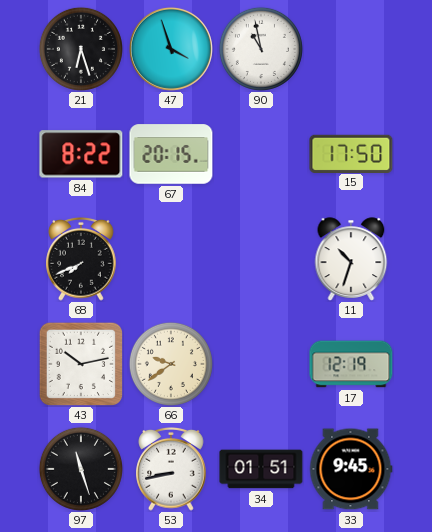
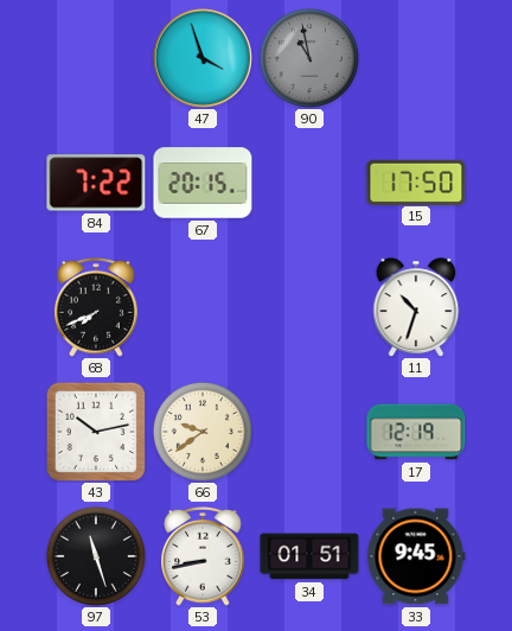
21: 6:27 -> none (81, 49)
90 dial: white -> grey (309, 58)
84: 8:22 -> 7:22 (96, 183)
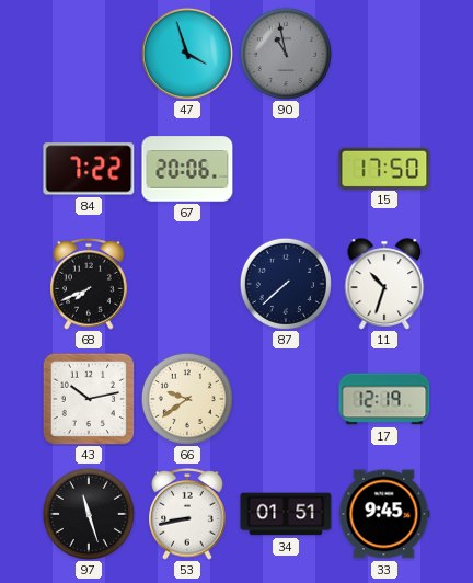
67: 20:15 -> 20:06 (187, 169)
87: none -> 7:38 (286, 284)
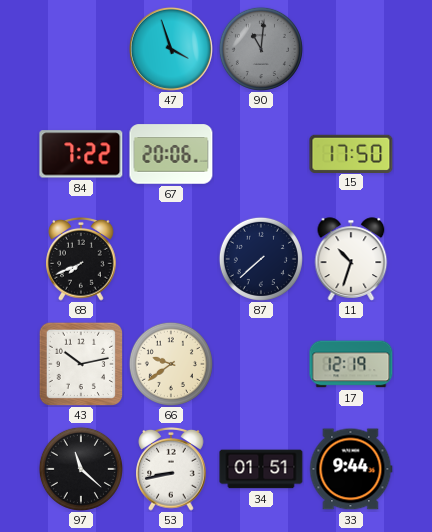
90: 10:58 -> 11:01 (261, 49)
97: 11:27 -> 11:22 (81, 469)
33: 9:45 -> 9:44 (351, 469)
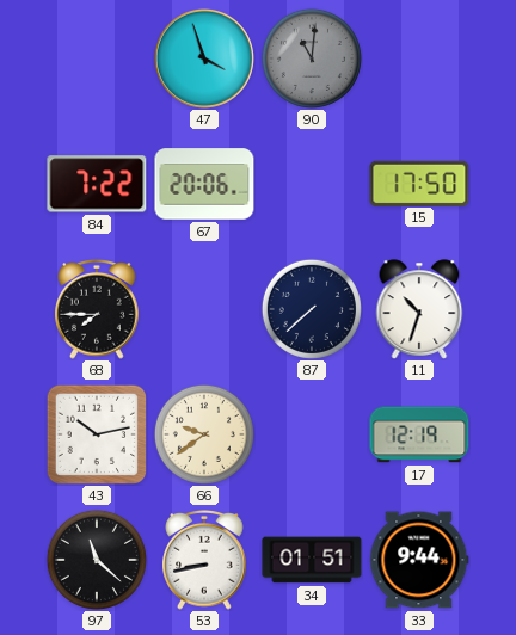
68: 7:41 -> 7:45 (97, 310)
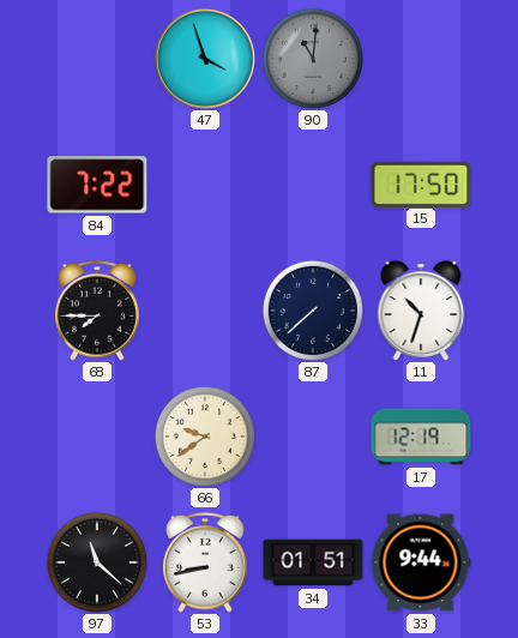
67: 20:06 -> none (204, 184)
43: 10:13 -> none (96, 433)
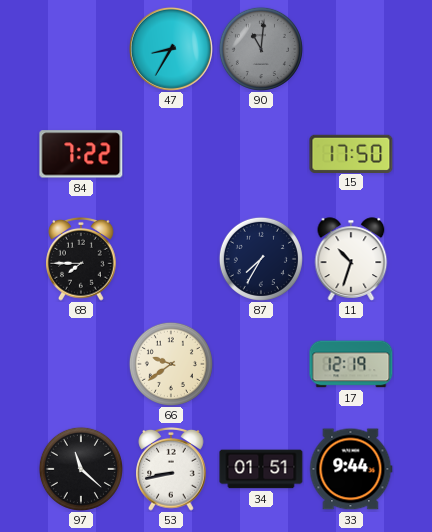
47: 3:57 -> 8:35 (171, 49)
87: 7:38 -> 7:35 (261, 259)
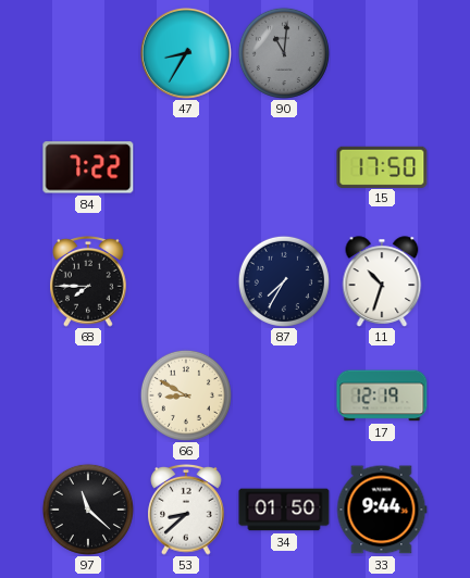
66: 9:39 -> 8:50 (186, 395)
53: 8:43 -> 8:38 (186, 511)
34: 01:51 -> 01:50 (284, 510)
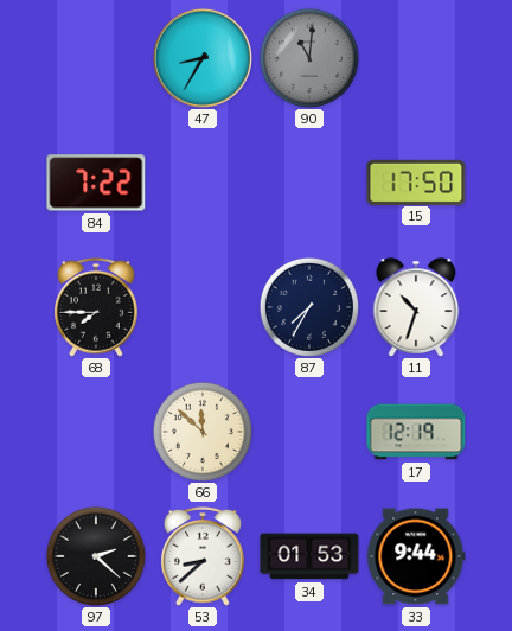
66: 8:50 -> 11:52 (203, 432)
97: 11:22 -> 2:22 (96, 556)
34: 01:50 -> 01:53 (309, 556)
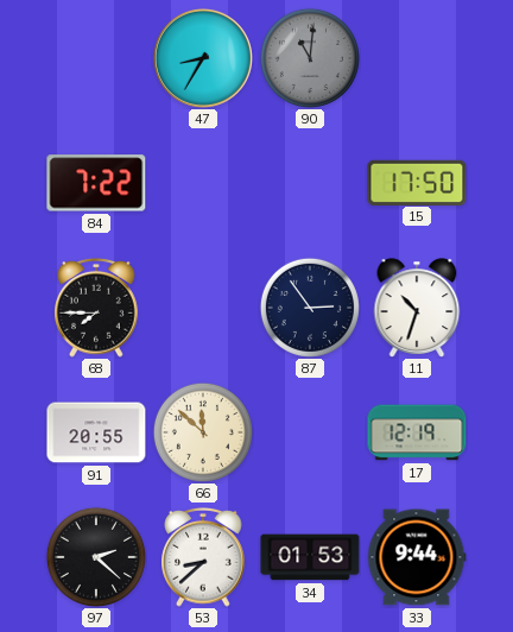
87: 7:35 -> 2:54 (310, 308)
91: none -> 20:55 (96, 432)
